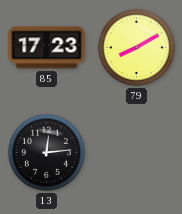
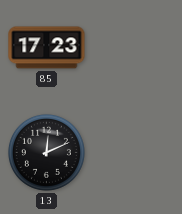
79: 8:10 -> none (136, 47)
13: 12:14 -> 12:11 (46, 152)
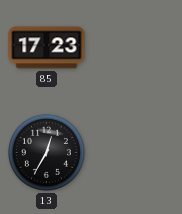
13: 12:11 -> 12:35 (46, 152)
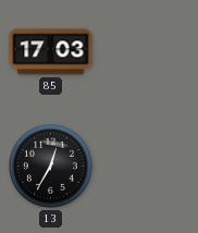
85: 17:23 -> 17:03 (51, 52)
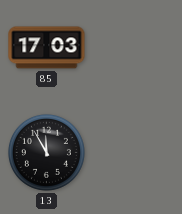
13: 12:35 -> 11:55 (46, 152)
